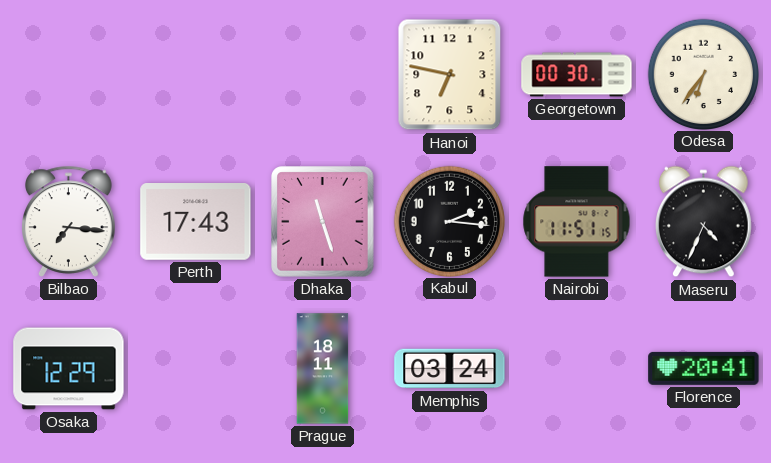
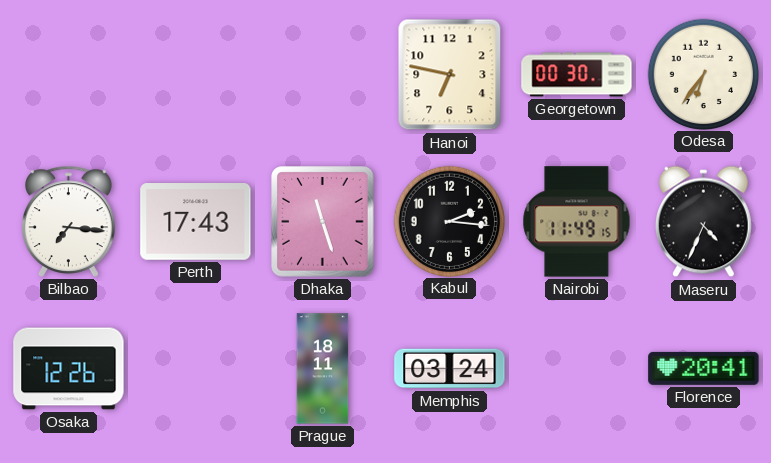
Nairobi: 11:51 -> 11:49 (577, 222)
Osaka: 12:29 -> 12:26 (69, 369)
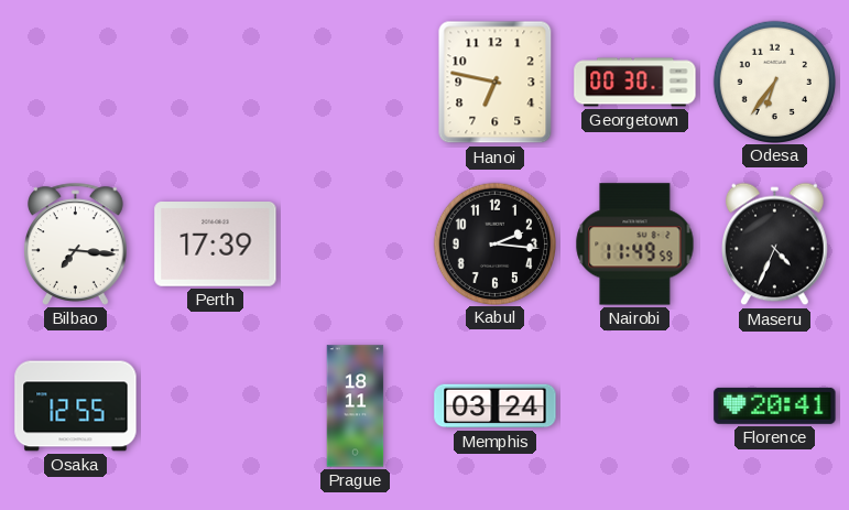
Perth: 17:43 -> 17:39 (216, 245)
Dhaka: 11:27 -> none (323, 222)
Nairobi: 11:49:15 -> 11:49:59 (635, 245)
Osaka: 12:26 -> 12:55 (76, 406)
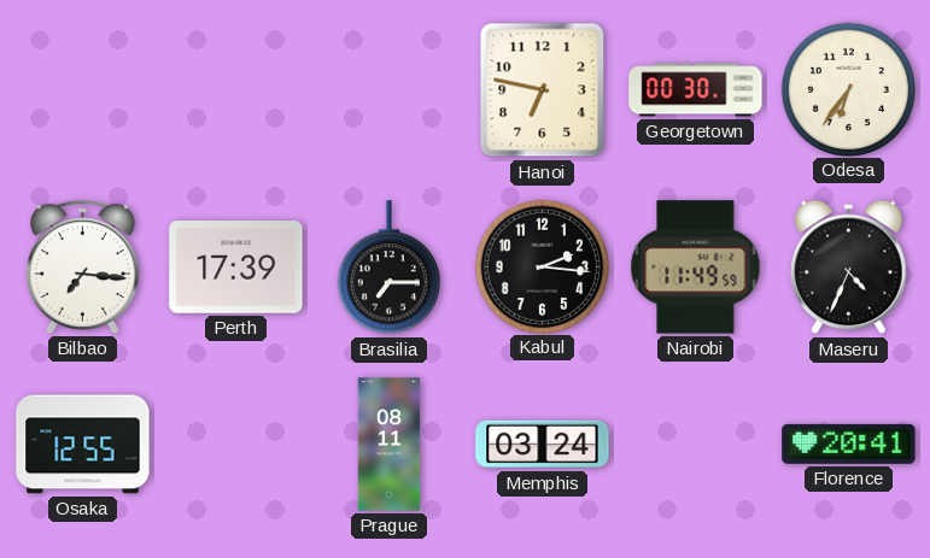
Brasilia: none -> 7:15 (388, 268)
Prague: 18:11 -> 08:11 (390, 445)
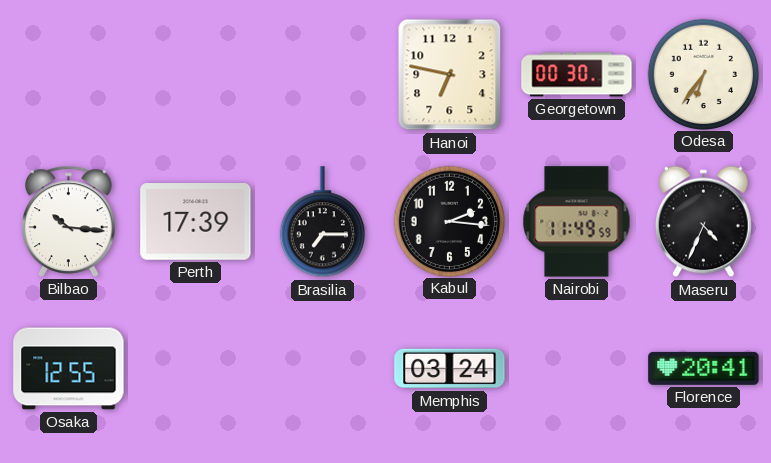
Bilbao: 7:16 -> 10:16 (69, 221)
Prague: 08:11 -> none (390, 445)
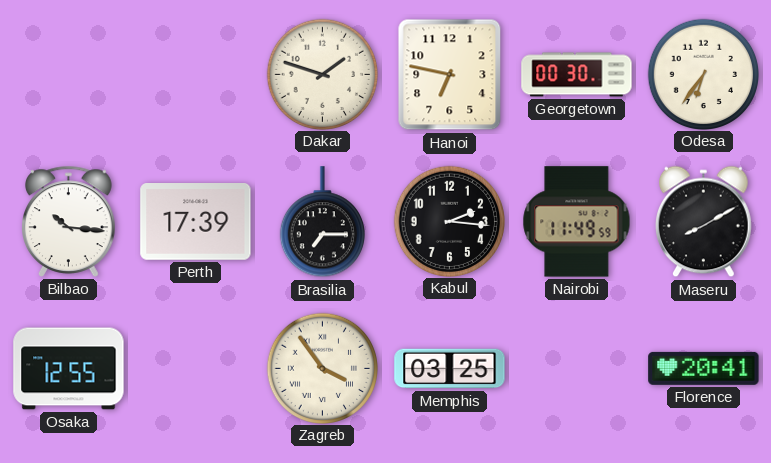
Dakar: none -> 1:48 (322, 74)
Maseru: 4:34 -> 8:10 (704, 222)
Zagreb: none -> 3:54 (322, 368)
Memphis: 03:24 -> 03:25 (450, 369)
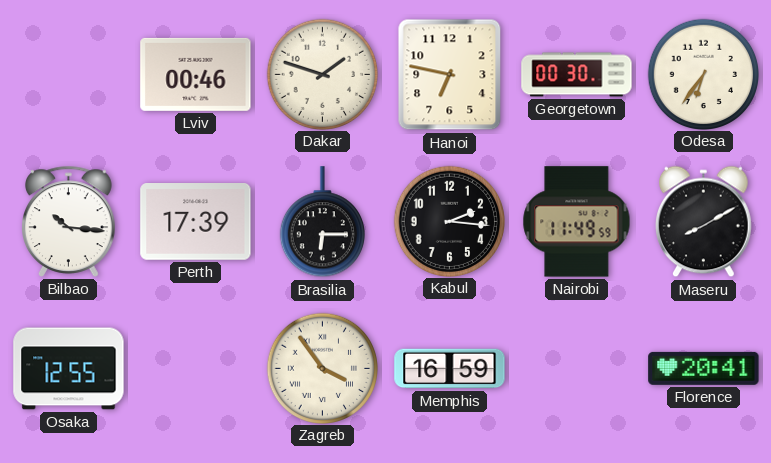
Lviv: none -> 00:46 (196, 74)
Brasilia: 7:15 -> 6:15 (322, 222)
Memphis: 03:25 -> 16:59 (450, 369)
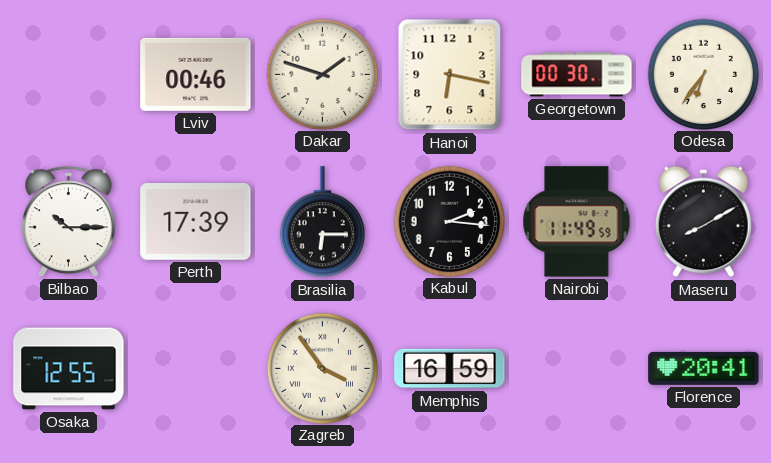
Hanoi: 6:47 -> 6:17 (450, 75)
Bilbao: 10:16 -> 10:15 (69, 221)
